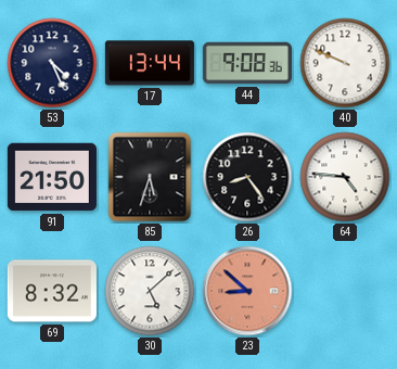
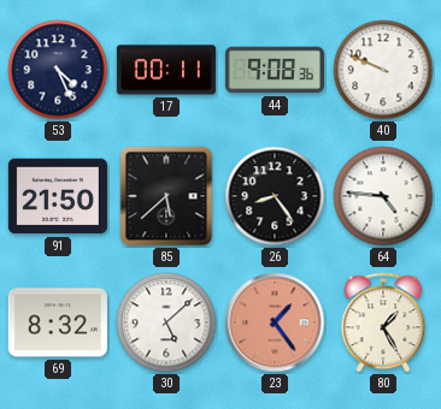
17: 13:44 -> 00:11 (166, 70)
85: 5:33 -> 5:38 (166, 196)
23: 8:52 -> 1:24 (275, 322)
80: none -> 1:25 (383, 322)
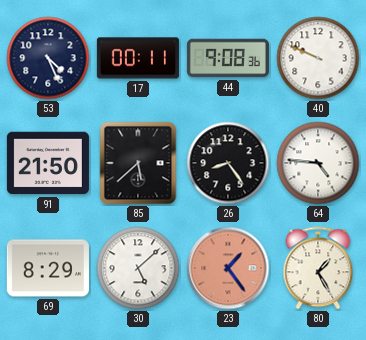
69: 8:32 -> 8:29 (48, 268)
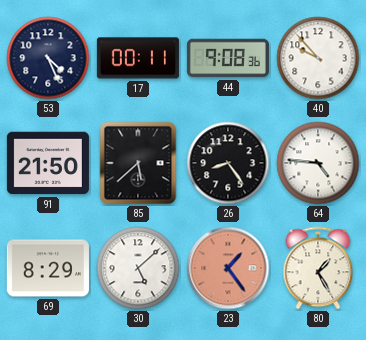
40: 9:49 -> 9:53 (318, 58)
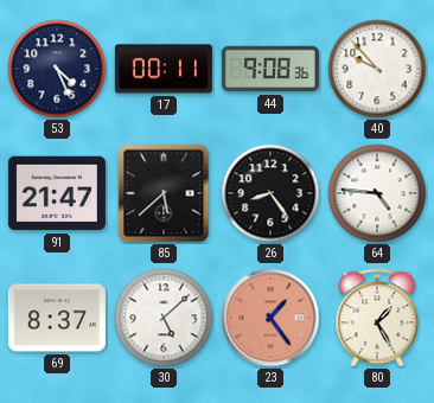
91: 21:50 -> 21:47 (57, 193)
69: 8:29 -> 8:37 (57, 318)
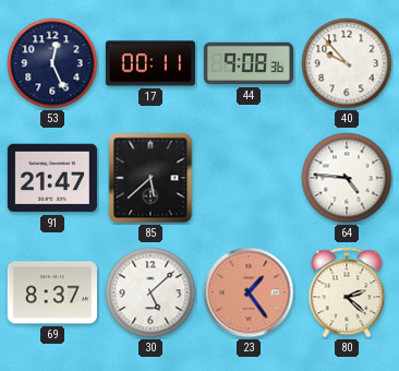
53: 4:26 -> 12:26 (52, 63)
26: 8:24 -> none (270, 193)
80: 1:25 -> 2:22 (347, 292)
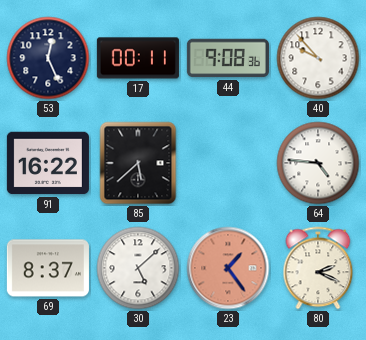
91: 21:47 -> 16:22 (48, 163)
80: 2:22 -> 2:19 (318, 268)
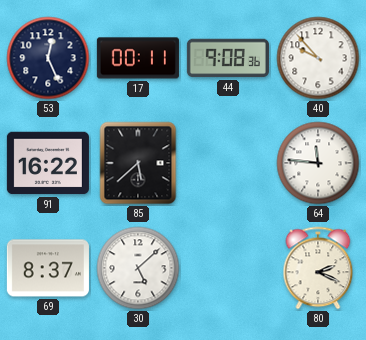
64: 4:46 -> 11:46 (318, 163)
23: 1:24 -> none (228, 268)
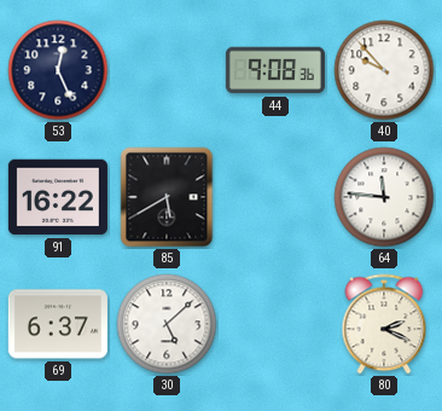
17: 00:11 -> none (138, 58)
85: 5:38 -> 5:40 (167, 197)
69: 8:37 -> 6:37 (58, 324)
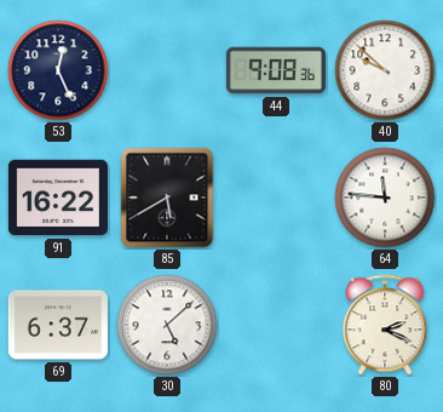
40: 9:53 -> 9:52 (385, 70)
